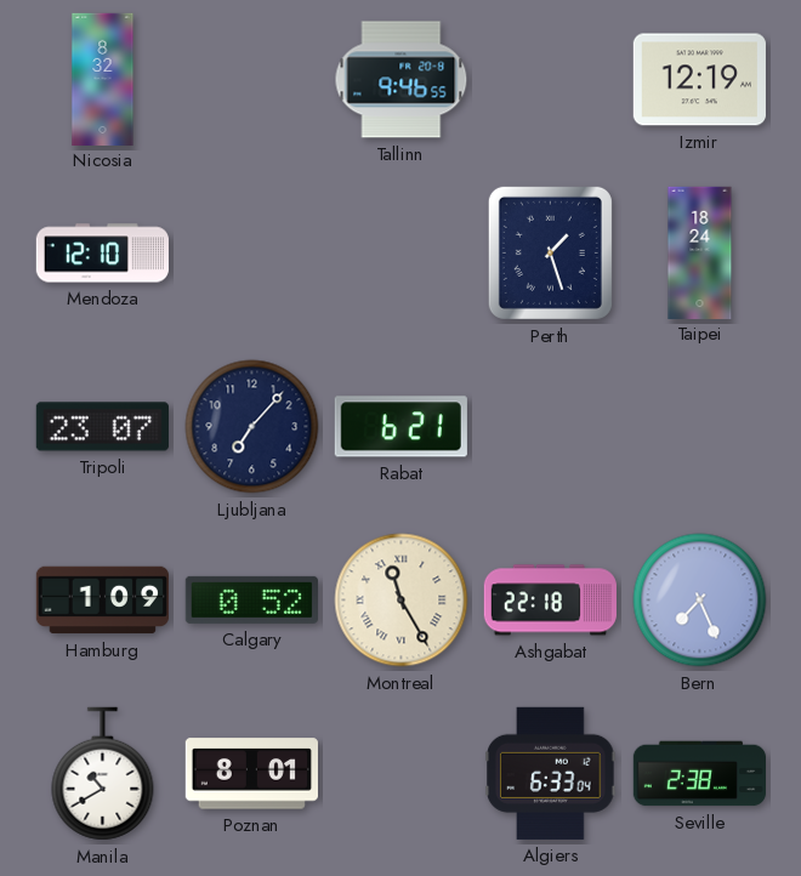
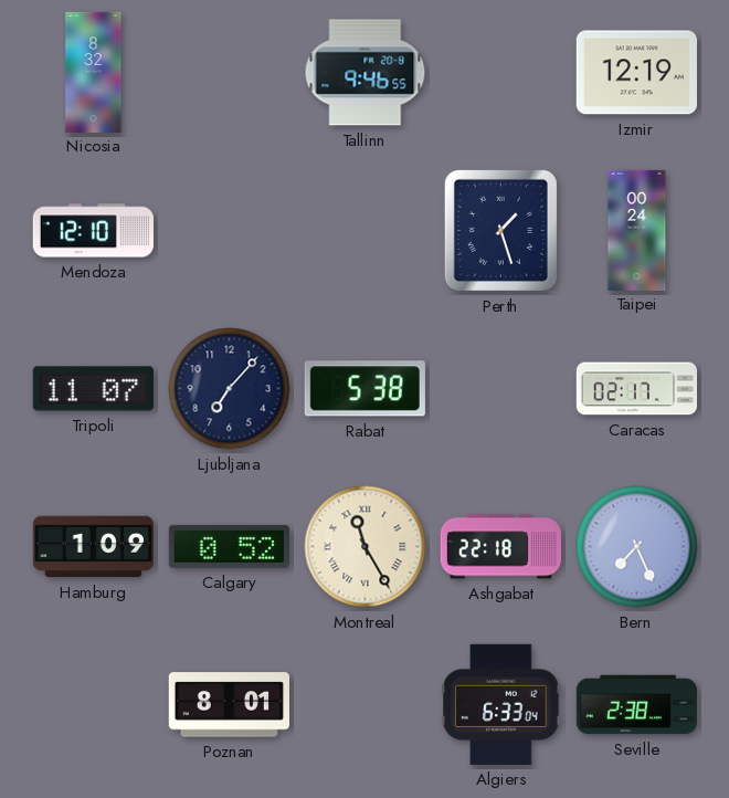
Taipei: 18:24 -> 00:24 (637, 230)
Tripoli: 23:07 -> 11:07 (93, 389)
Rabat: 6:21 -> 5:38 (364, 389)
Caracas: none -> 02:17 (636, 389)
Manila: 10:40 -> none (103, 774)
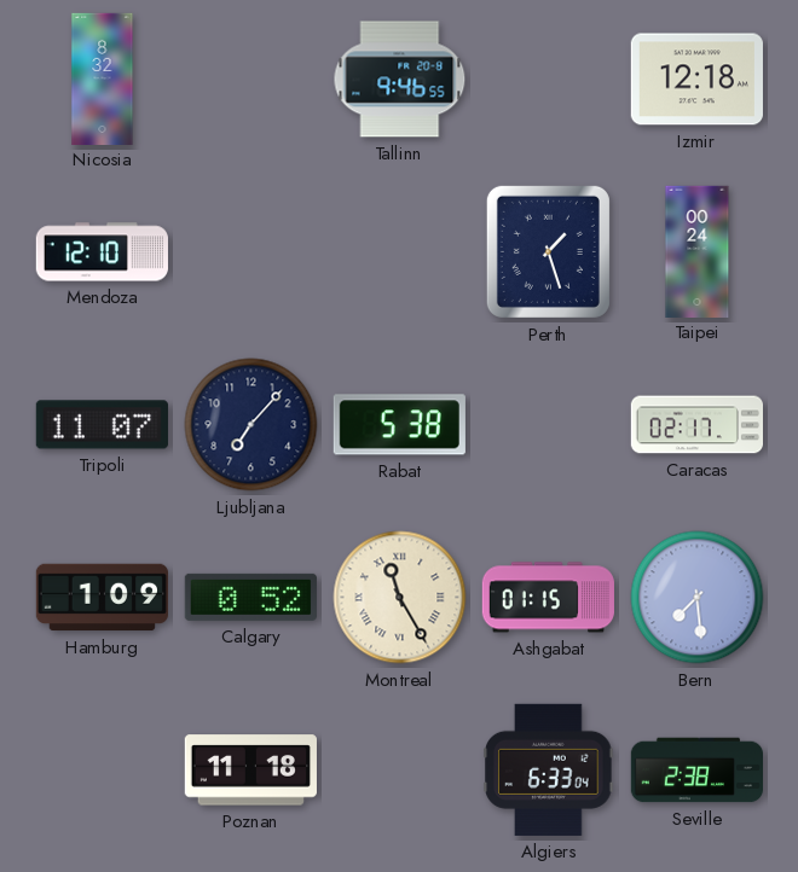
Izmir: 12:19 -> 12:18 (696, 80)
Ashgabat: 22:18 -> 01:15 (548, 598)
Bern: 7:26 -> 7:29 (698, 598)
Poznan: 8:01 -> 11:18 (250, 771)
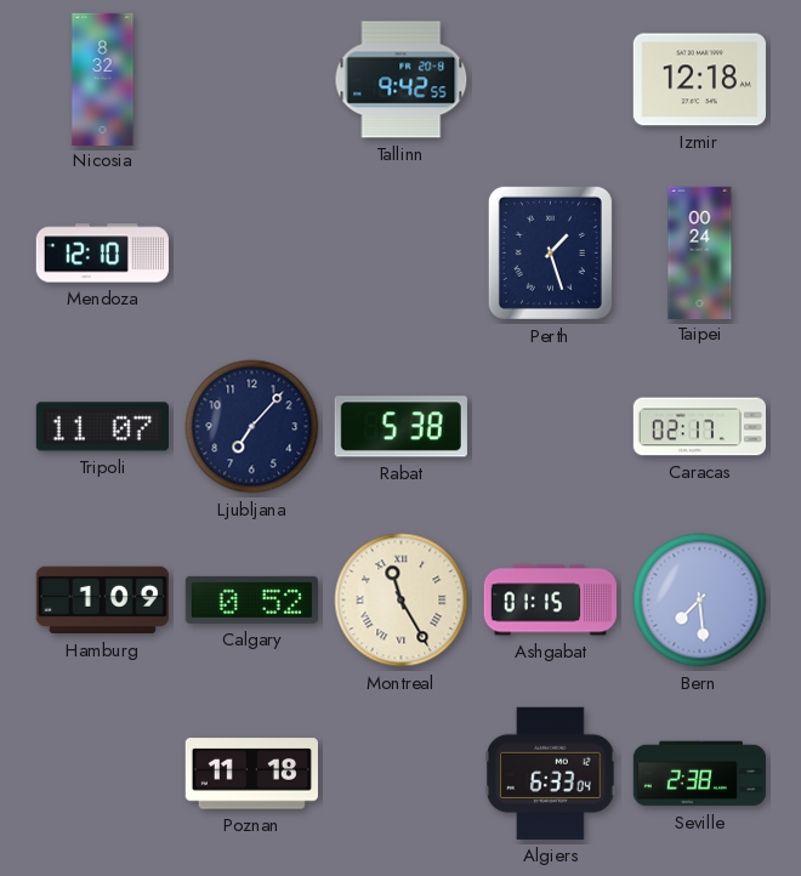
Tallinn: 9:46 -> 9:42 (402, 80)
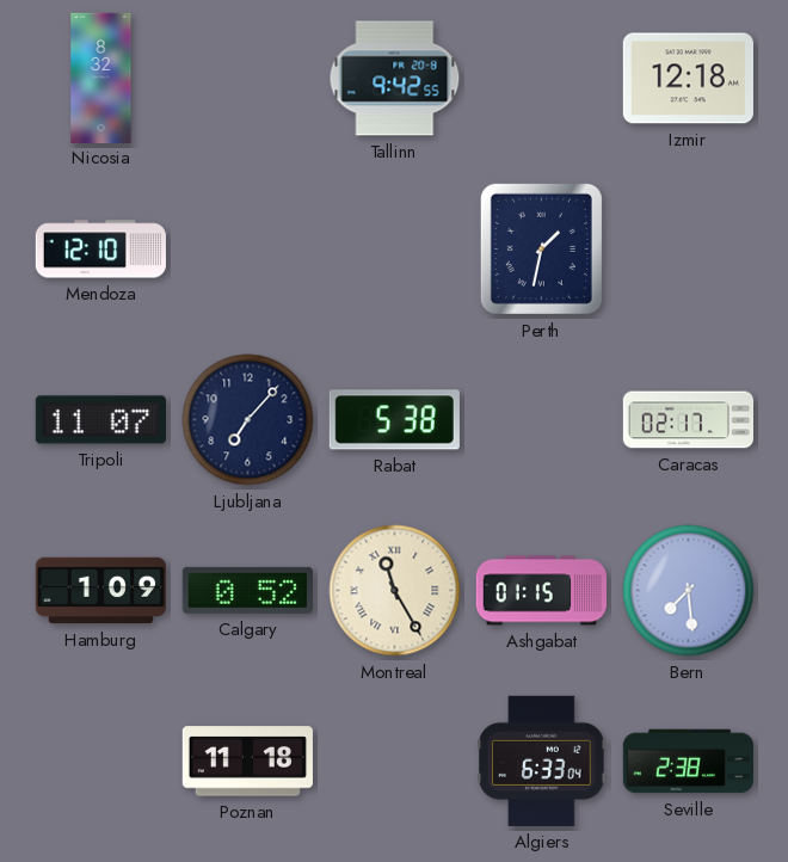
Perth: 1:27 -> 1:32 (541, 248)
Taipei: 00:24 -> none (700, 252)
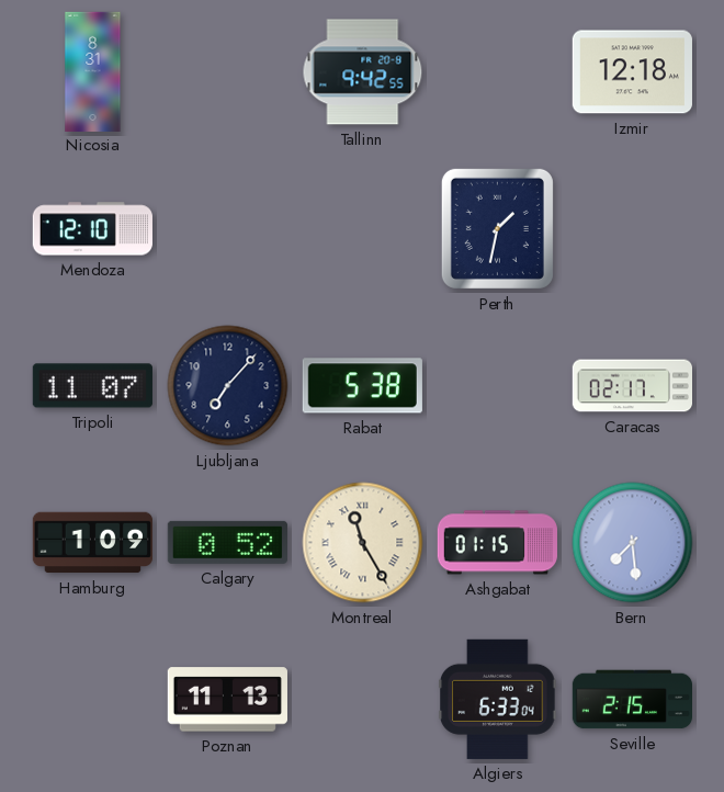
Nicosia: 8:32 -> 8:31 (93, 71)
Poznan: 11:18 -> 11:13 (227, 700)
Seville: 2:38 -> 2:15 (632, 700)
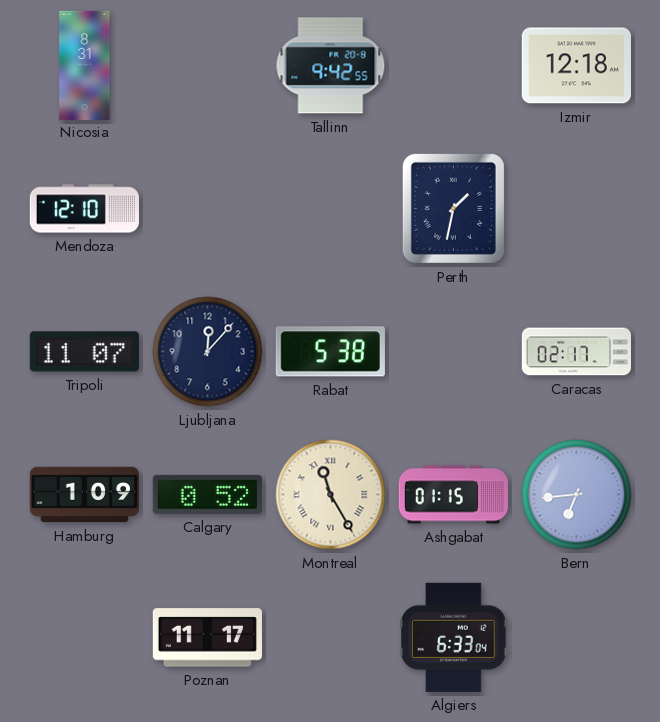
Ljubljana: 7:07 -> 12:07 (208, 352)
Bern: 7:29 -> 6:44 (577, 495)
Poznan: 11:13 -> 11:17 (207, 638)
Seville: 2:15 -> none (632, 700)
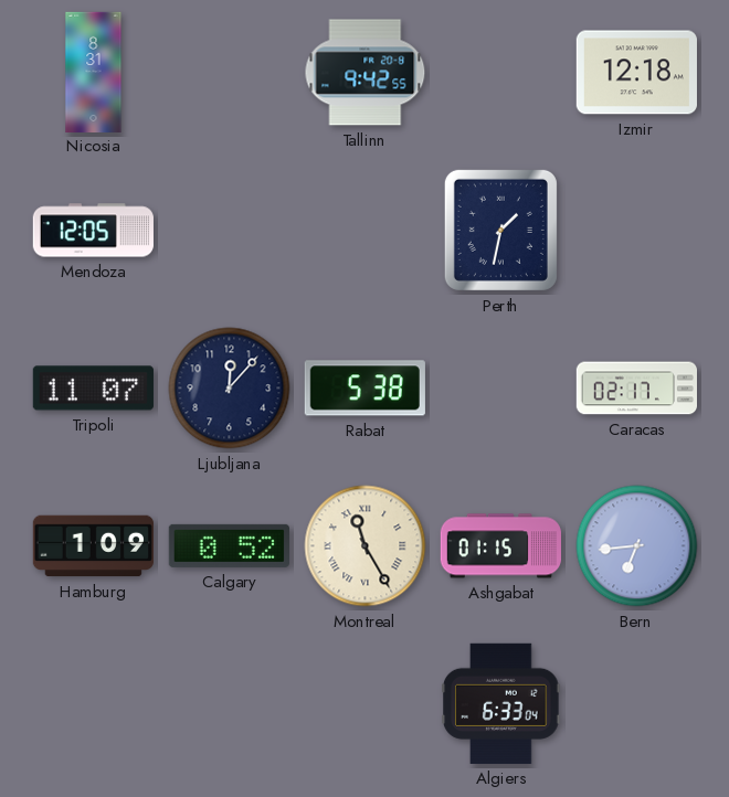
Mendoza: 12:10 -> 12:05 (93, 231)
Poznan: 11:17 -> none (207, 638)
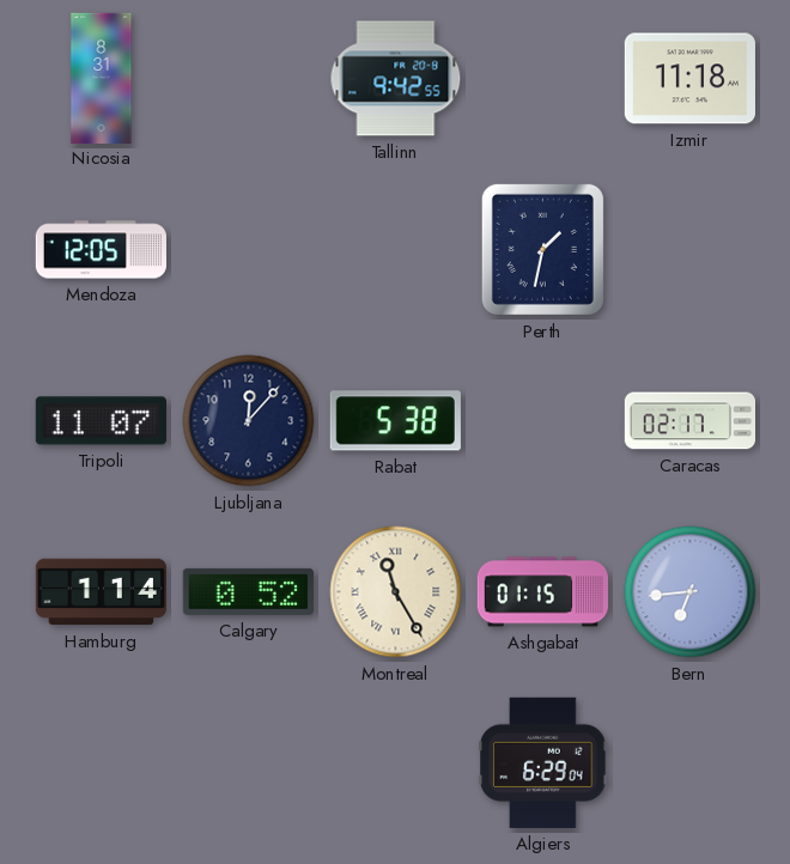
Izmir: 12:18 -> 11:18 (689, 79)
Hamburg: 1:09 -> 1:14 (101, 592)
Algiers: 6:33 -> 6:29 (543, 762)
